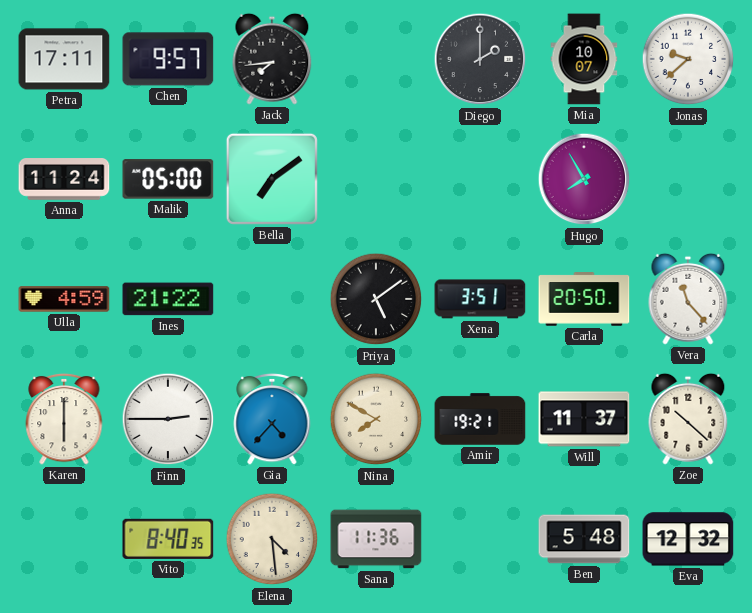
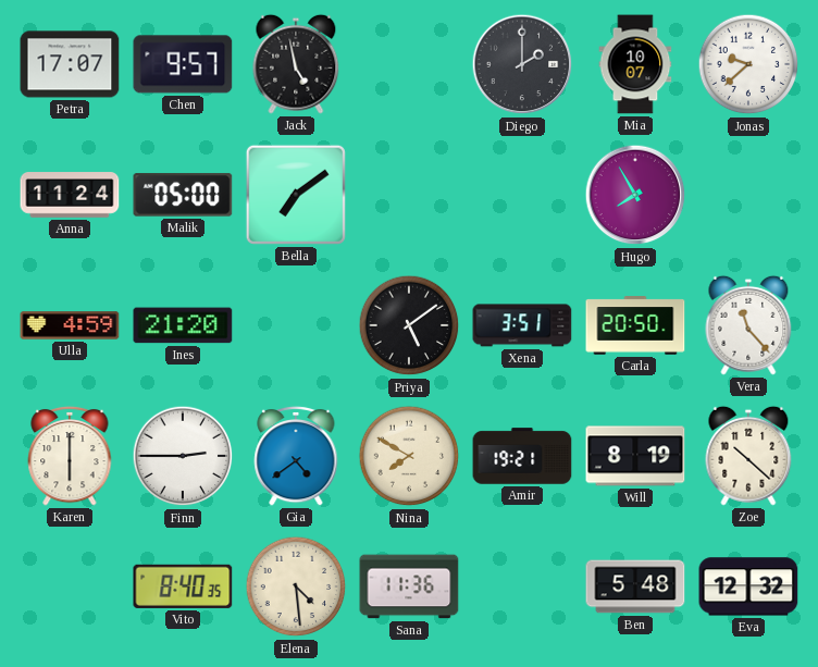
Petra: 17:11 -> 17:07 (70, 64)
Jack: 7:44 -> 4:58 (296, 64)
Ines: 21:22 -> 21:20 (183, 325)
Gia: 4:37 -> 4:39 (296, 456)
Will: 11:37 -> 8:19 (635, 456)
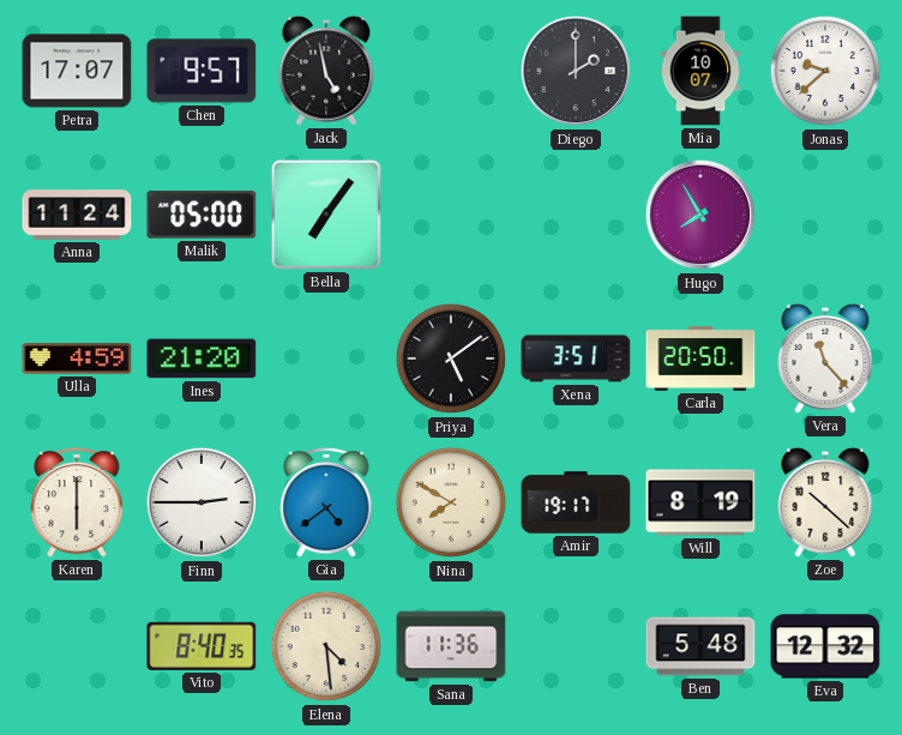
Bella: 7:09 -> 7:06 (326, 215)
Amir: 19:21 -> 19:17 (576, 502)
